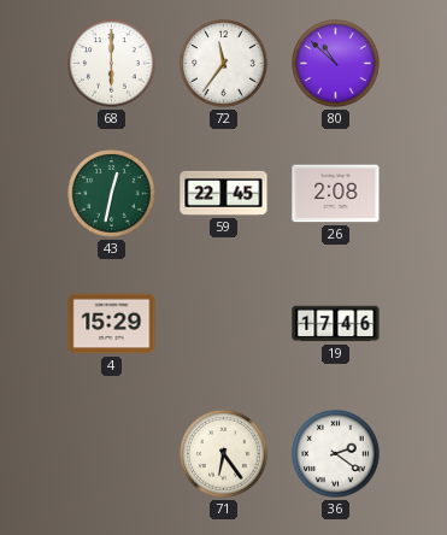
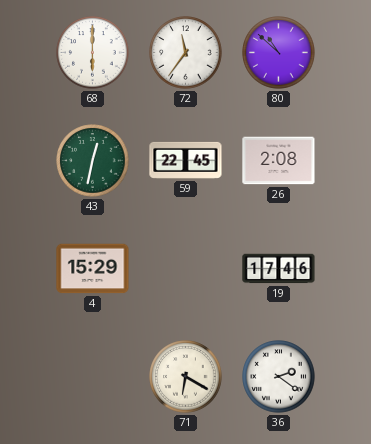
71: 6:24 -> 6:20 (186, 377)
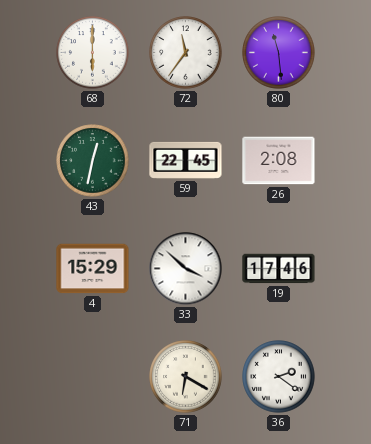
80: 10:52 -> 11:29 (279, 53)
33: none -> 3:52 (186, 269)
